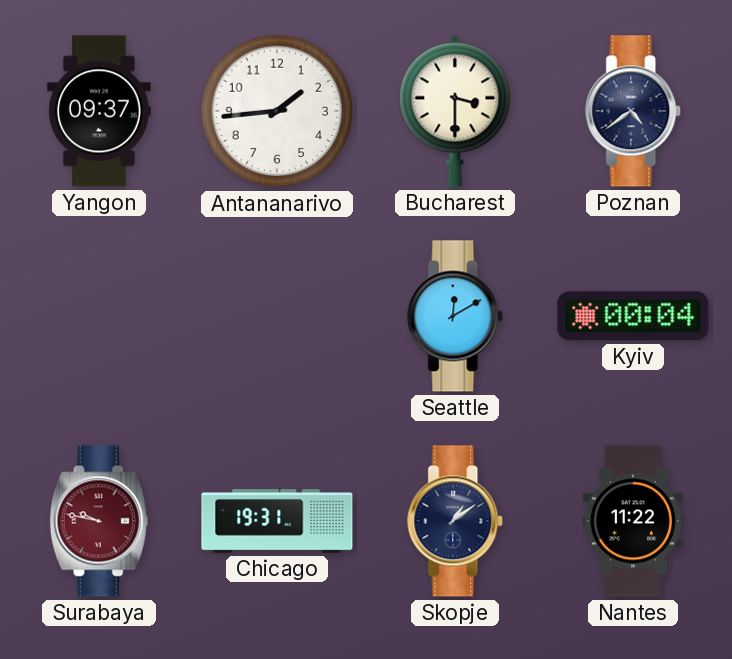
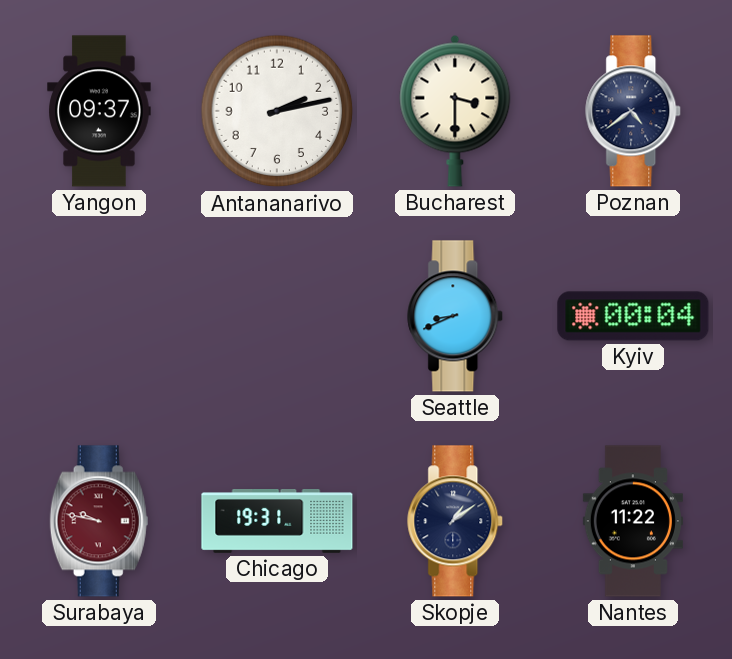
Antananarivo: 1:44 -> 2:13 (277, 111)
Seattle: 12:10 -> 8:41 (456, 316)
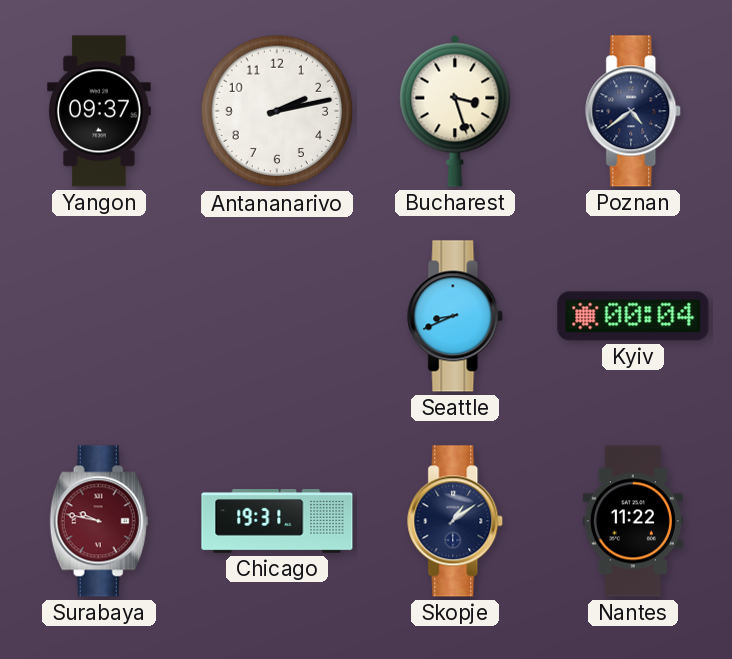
Bucharest: 3:30 -> 3:27 (455, 111)
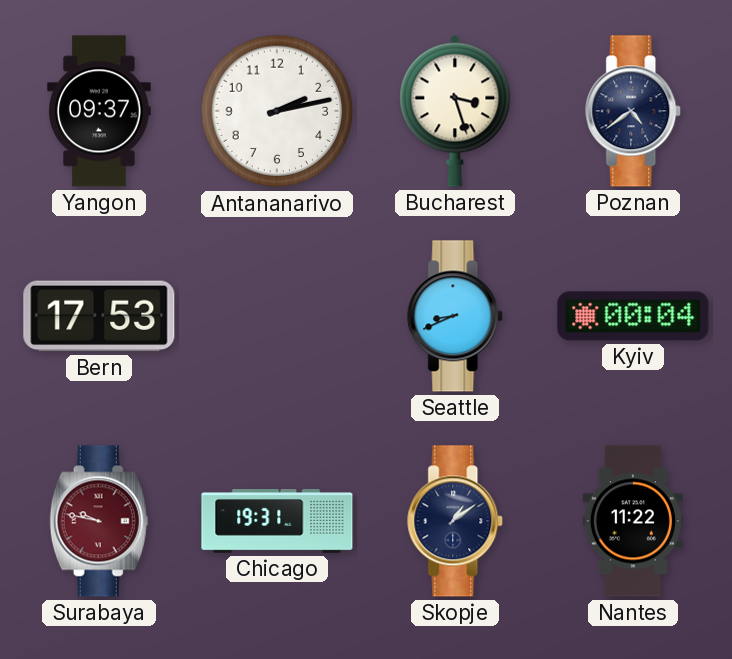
Bern: none -> 17:53 (99, 316)
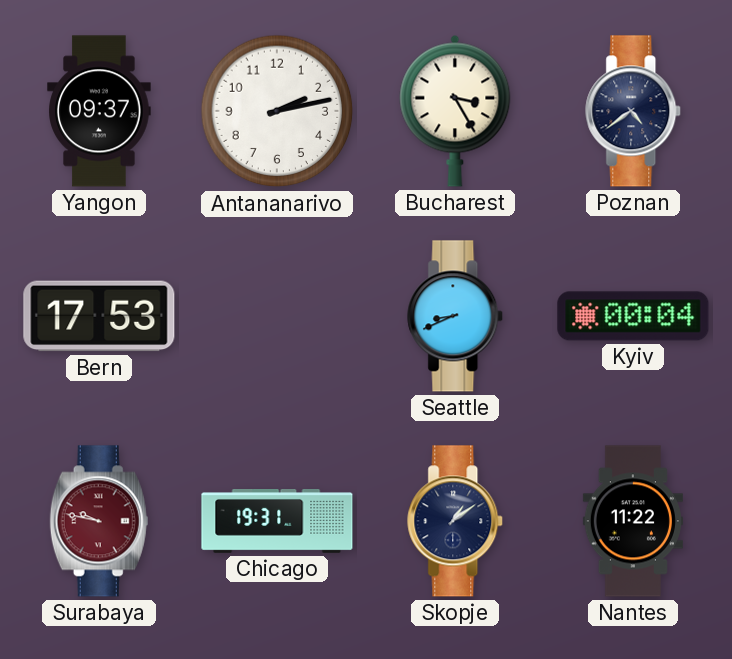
Bucharest: 3:27 -> 3:25 (455, 111)
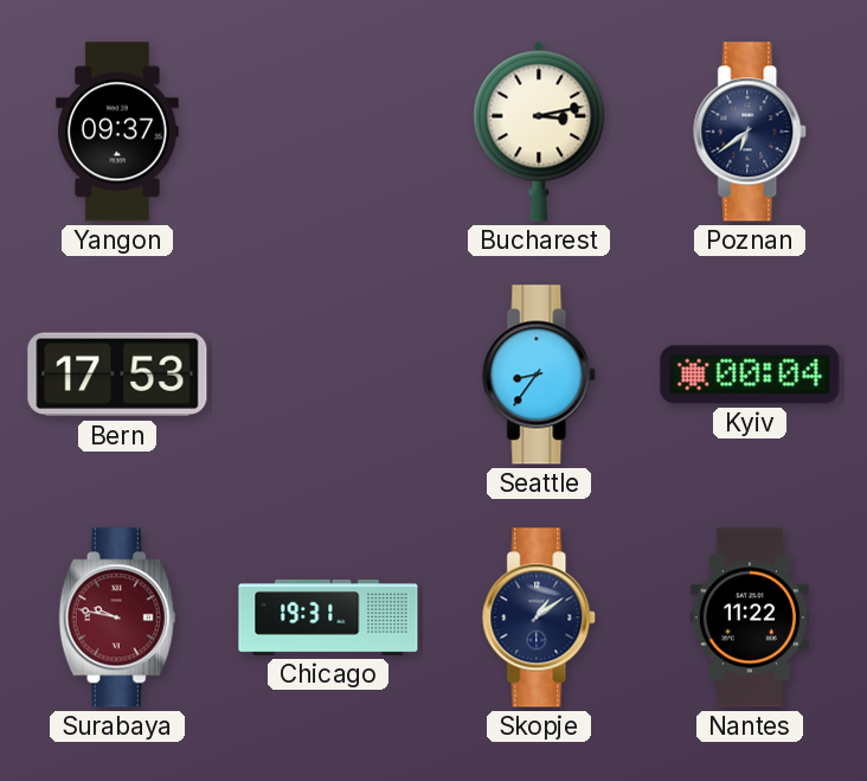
Antananarivo: 2:13 -> none (277, 111)
Bucharest: 3:25 -> 3:13 (539, 132)
Poznan: 4:39 -> 6:39 (751, 132)
Seattle: 8:41 -> 8:36 (540, 375)
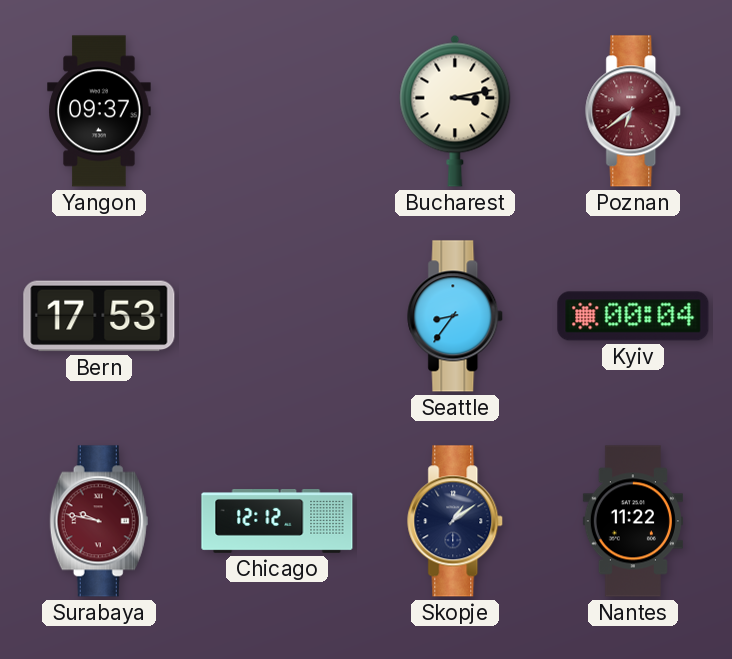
Poznan dial: navy -> burgundy (634, 111)
Chicago: 19:31 -> 12:12 (277, 522)
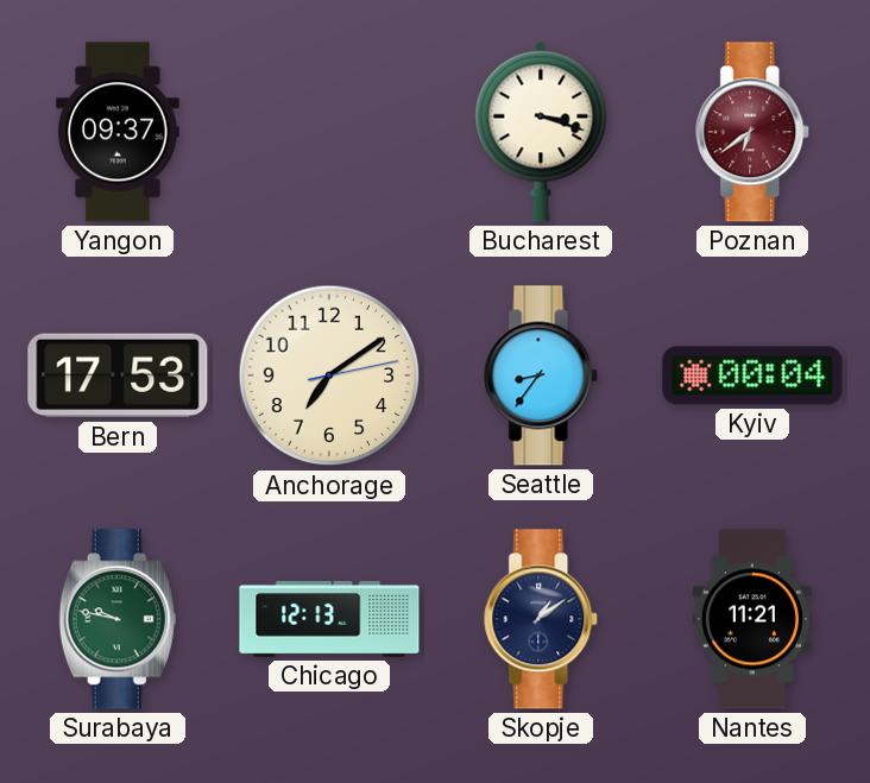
Bucharest: 3:13 -> 3:18 (541, 132)
Anchorage: none -> 7:09 (329, 375)
Surabaya dial: burgundy -> green (118, 619)
Chicago: 12:12 -> 12:13 (329, 620)
Nantes: 11:22 -> 11:21 (752, 619)
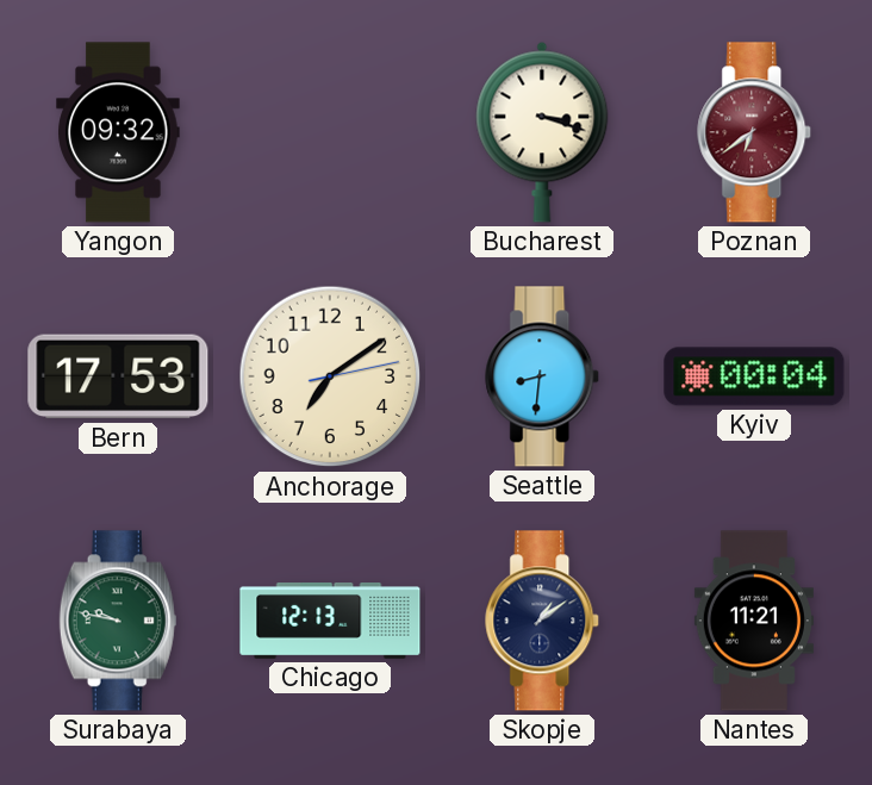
Yangon: 09:37 -> 09:32 (118, 132)
Seattle: 8:36 -> 8:31 (543, 376)
